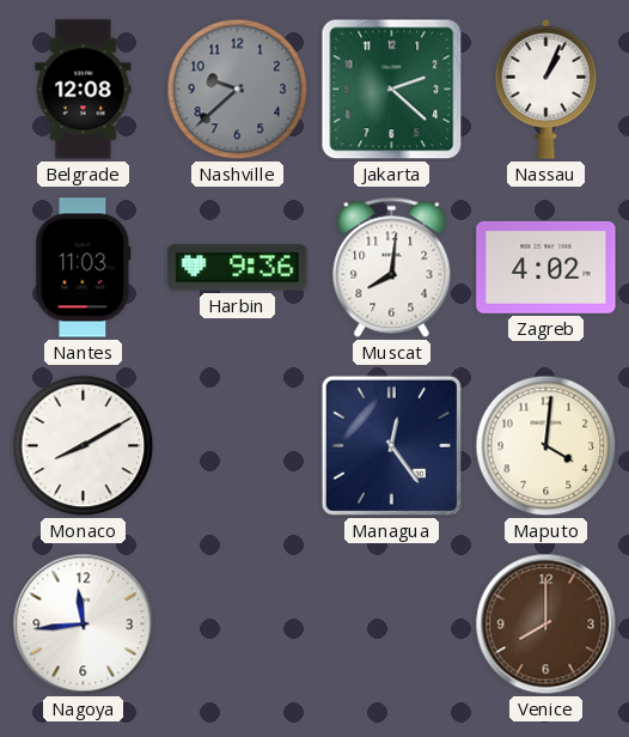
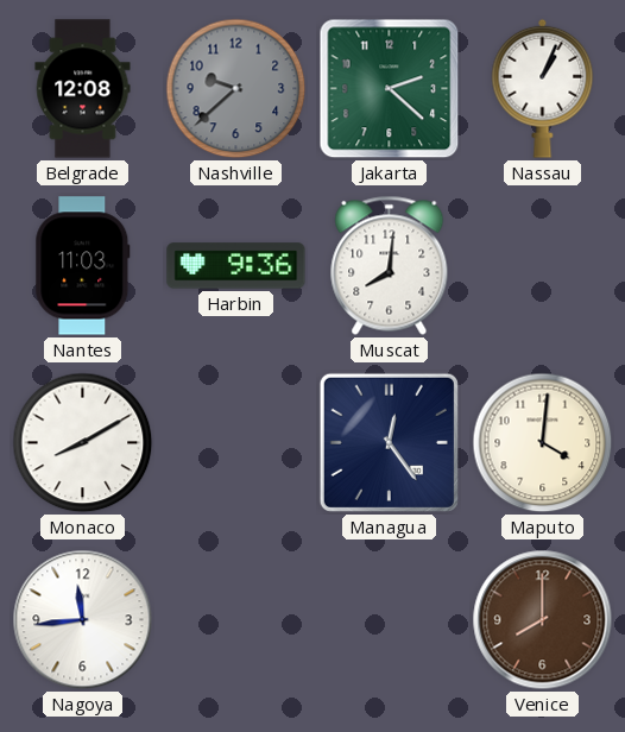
Zagreb: 4:02 -> none (546, 267)
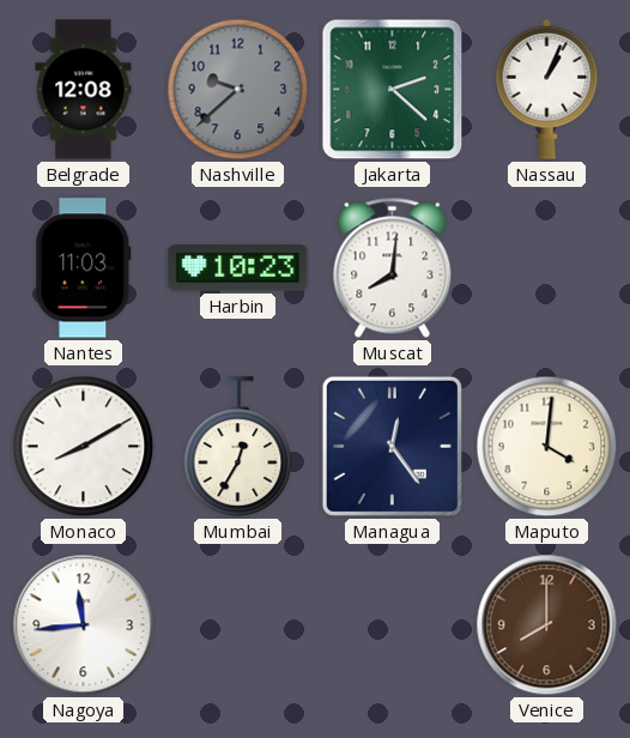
Harbin: 9:36 -> 10:23 (238, 268)
Mumbai: none -> 12:35 (238, 447)
